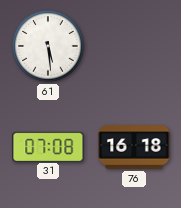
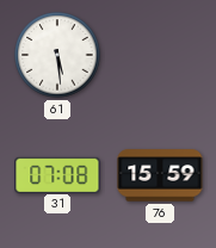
76: 16:18 -> 15:59 (160, 175)
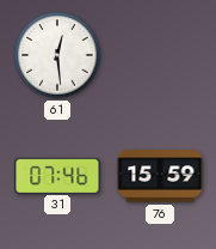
61: 5:29 -> 12:29 (57, 55)
31: 07:08 -> 07:46 (57, 175)
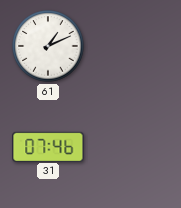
61: 12:29 -> 1:11 (48, 46)
76: 15:59 -> none (160, 176)
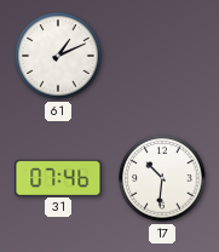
17: none -> 10:31 (162, 178)
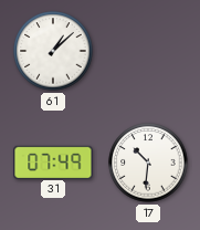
61: 1:11 -> 1:08 (53, 51)
31: 07:46 -> 07:49 (53, 161)
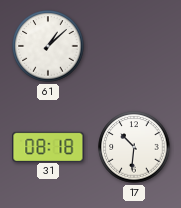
31: 07:49 -> 08:18 (48, 146)
